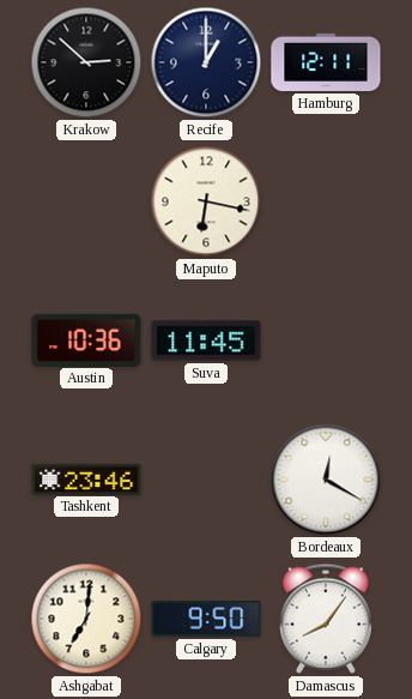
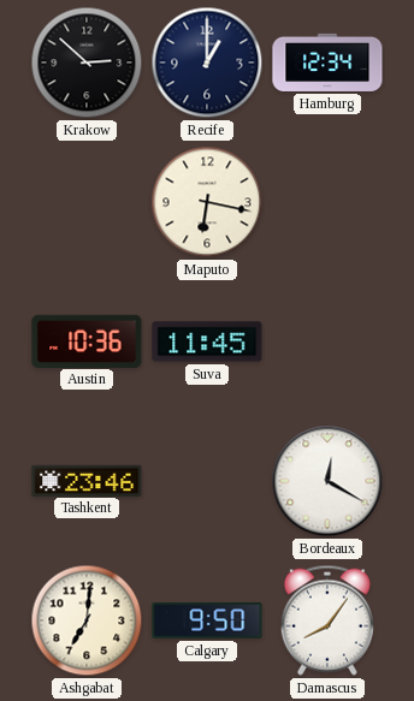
Hamburg: 12:11 -> 12:34 (327, 63)
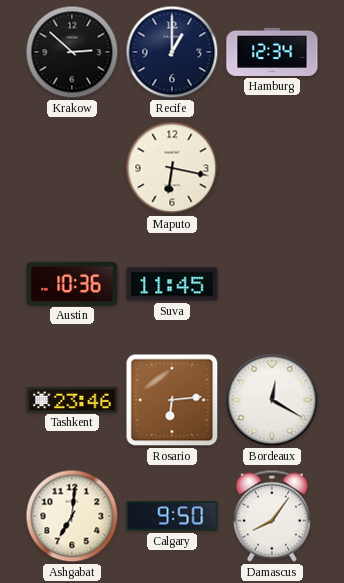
Rosario: none -> 6:14 (172, 400)
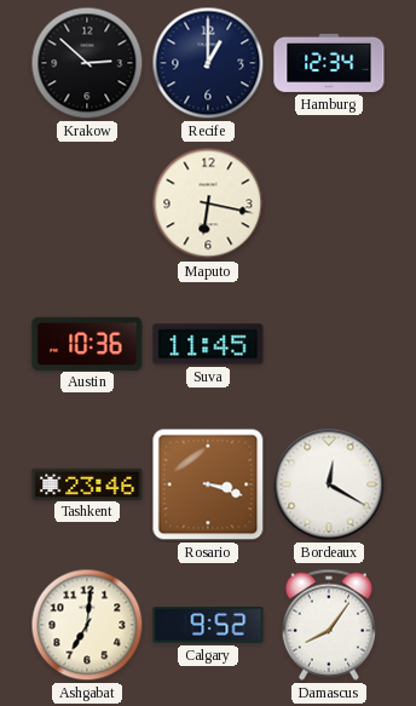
Rosario: 6:14 -> 3:18 (208, 484)
Calgary: 9:50 -> 9:52 (208, 625)
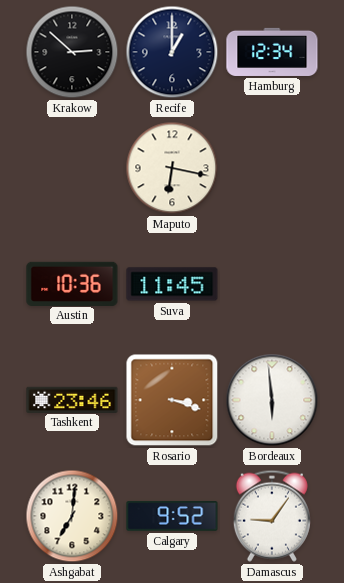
Bordeaux: 12:20 -> 5:59 (272, 400)
Damascus: 8:06 -> 9:06 (272, 516)
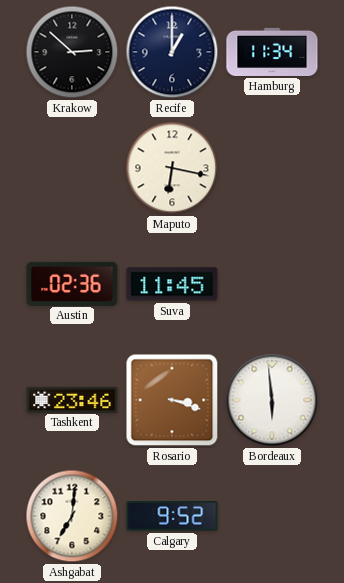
Hamburg: 12:34 -> 11:34 (272, 52)
Austin: 10:36 -> 02:36 (72, 283)
Damascus: 9:06 -> none (272, 516)
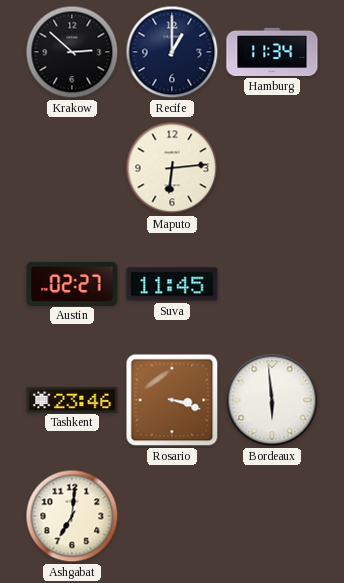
Maputo: 6:17 -> 6:14 (172, 168)
Austin: 02:36 -> 02:27 (72, 283)
Calgary: 9:52 -> none (172, 516)
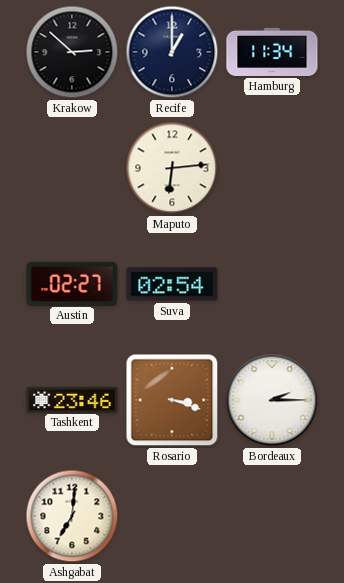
Suva: 11:45 -> 02:54 (172, 284)
Bordeaux: 5:59 -> 2:15 (272, 400)
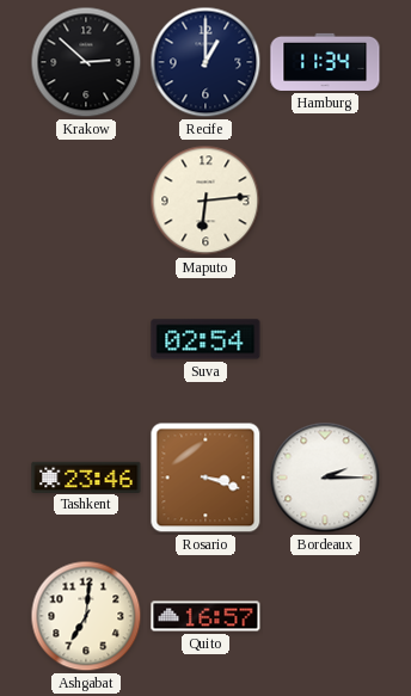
Austin: 02:27 -> none (72, 283)
Quito: none -> 16:57 (205, 616)
